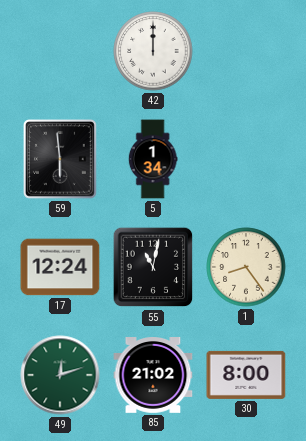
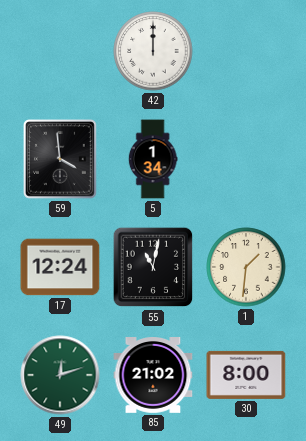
59: 5:59 -> 3:59 (61, 160)
1: 8:24 -> 1:31 (246, 267)
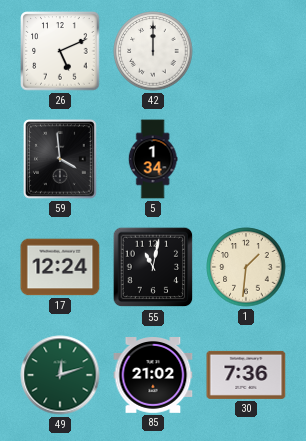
26: none -> 5:11 (60, 51)
30: 8:00 -> 7:36 (246, 375)
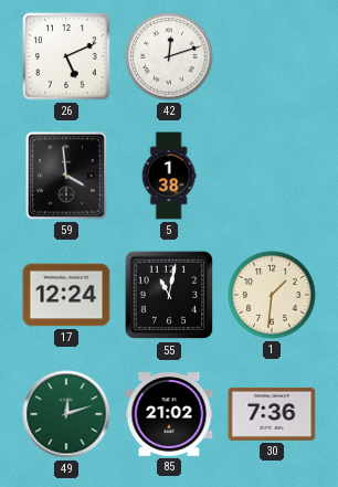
42: 12:00 -> 12:12 (169, 56)
5: 1:34 -> 1:38 (169, 176)
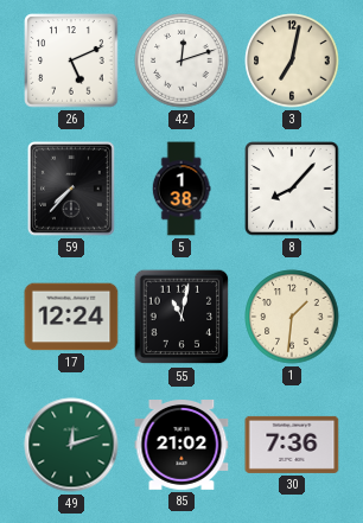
3: none -> 7:02 (292, 60)
59: 3:59 -> 7:37 (72, 190)
8: none -> 8:07 (292, 189)
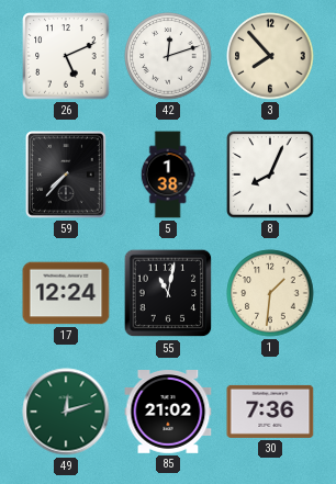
3: 7:02 -> 7:53 (270, 56)
8: 8:07 -> 8:04 (270, 175)
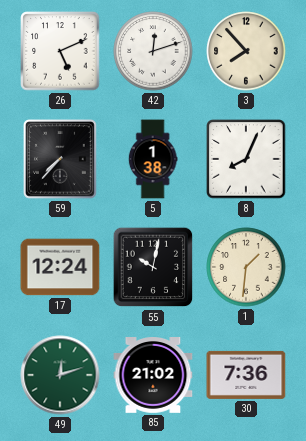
55: 11:02 -> 10:02 (153, 267)
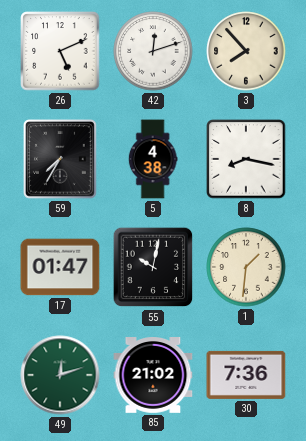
59: 7:37 -> 7:35 (61, 160)
5: 1:38 -> 4:38 (153, 159)
8: 8:04 -> 8:17 (246, 159)
17: 12:24 -> 01:47 (60, 267)
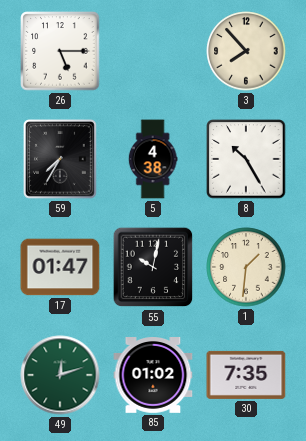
26: 5:11 -> 5:15 (60, 51)
42: 12:12 -> none (153, 51)
8: 8:17 -> 10:25 (246, 159)
85: 21:02 -> 01:02 (153, 376)
30: 7:36 -> 7:35 (246, 375)
